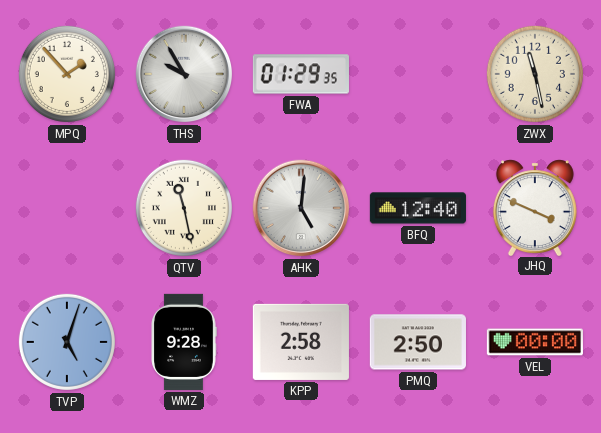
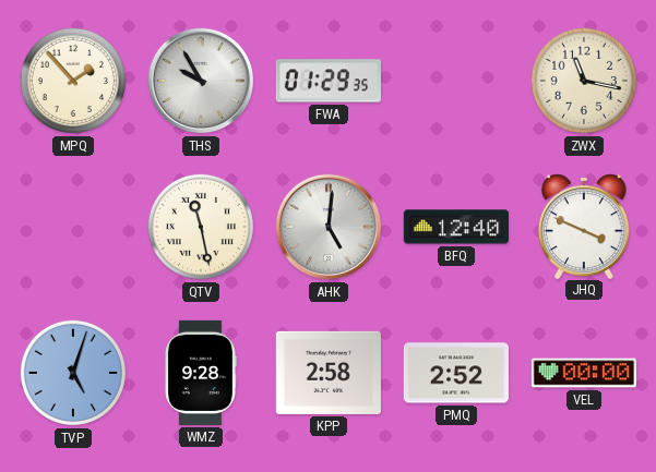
ZWX: 11:28 -> 11:17 (584, 81)
PMQ: 2:50 -> 2:52 (456, 373)
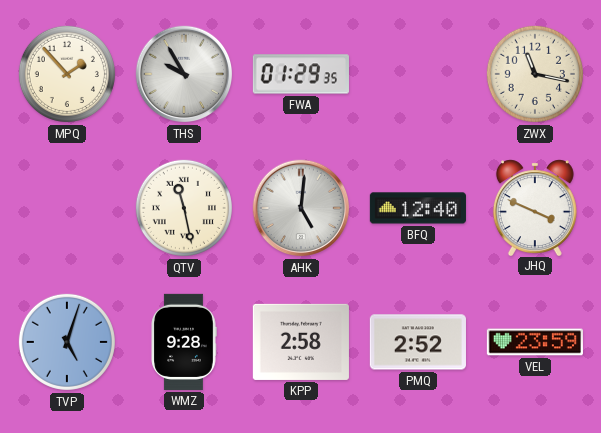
VEL: 00:00 -> 23:59 (535, 342)
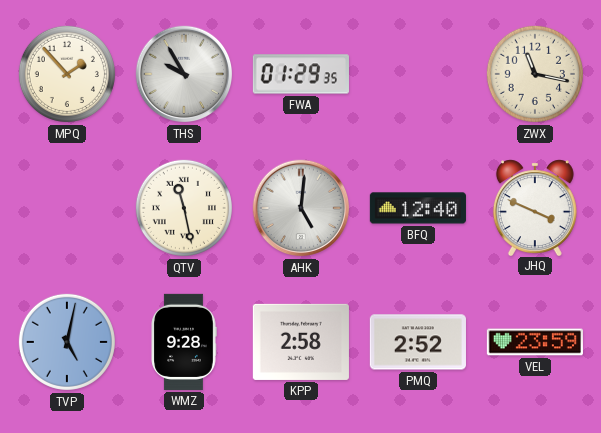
TVP: 5:03 -> 5:02 (67, 342)
